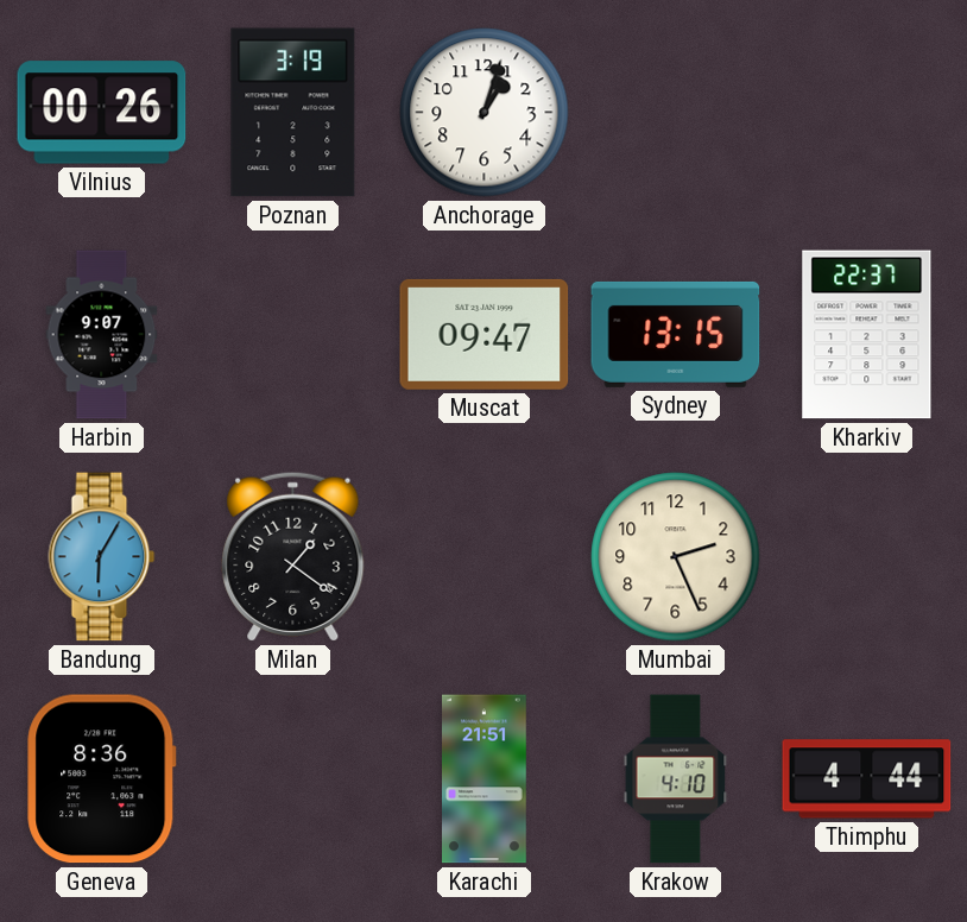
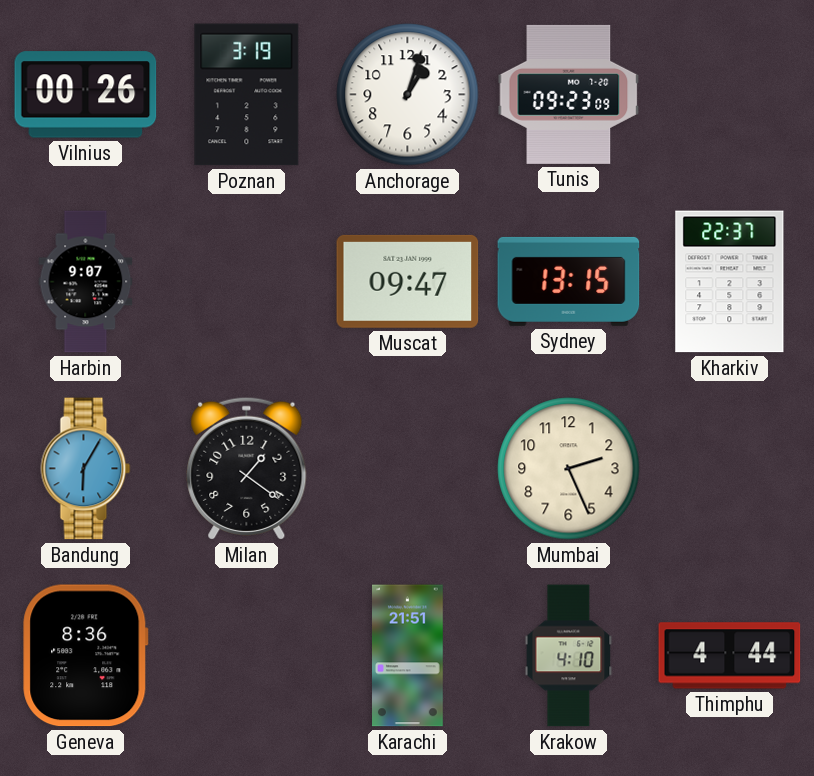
Tunis: none -> 09:23 (569, 94)
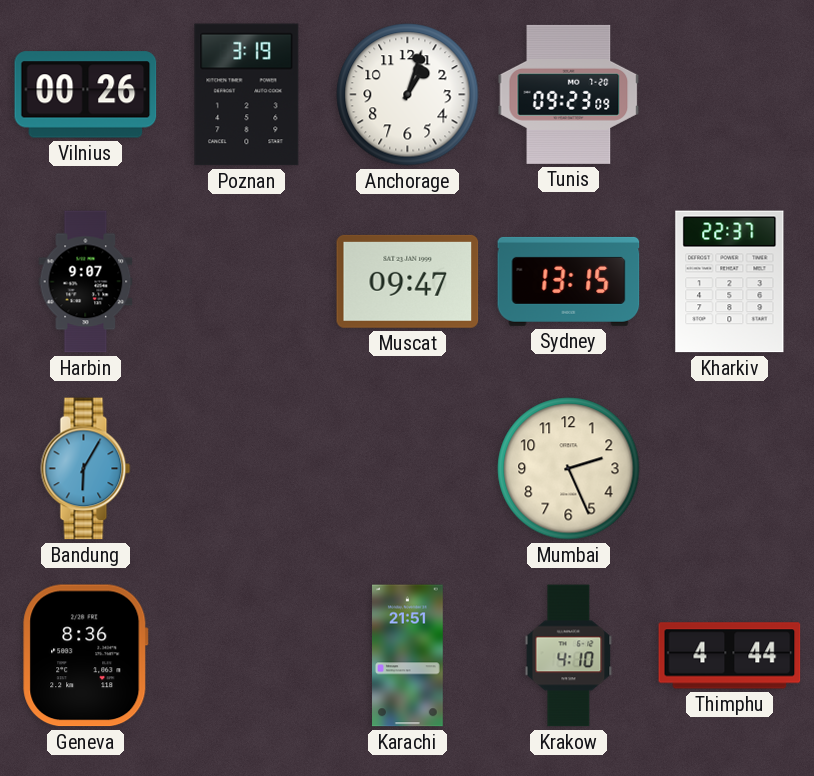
Milan: 1:21 -> none (247, 468)
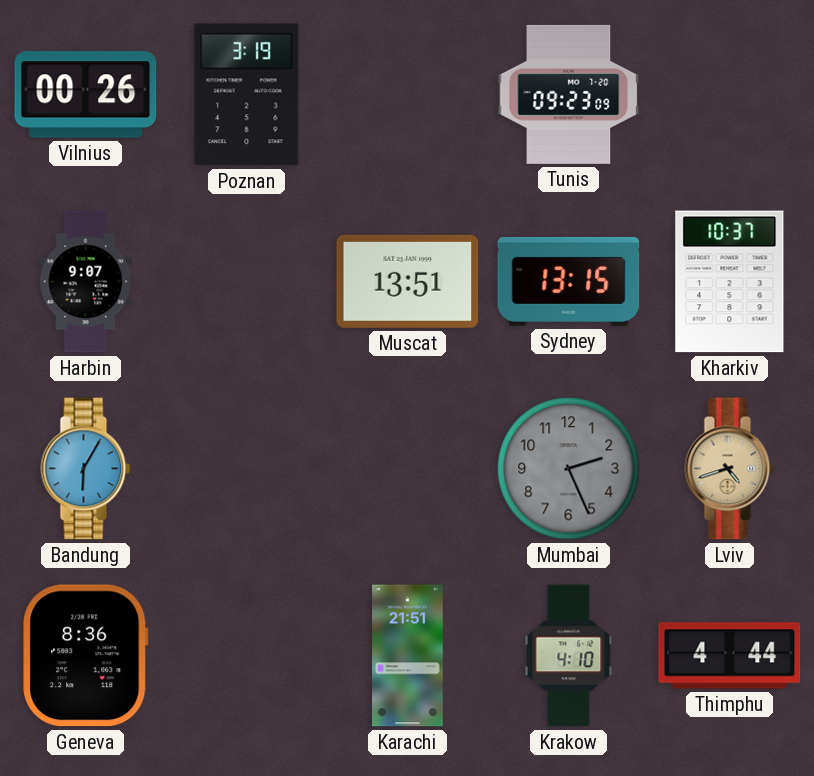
Anchorage: 1:03 -> none (408, 95)
Muscat: 09:47 -> 13:51 (408, 281)
Kharkiv: 22:37 -> 10:37 (730, 282)
Mumbai dial: cream -> grey (569, 469)
Lviv: none -> 4:42 (730, 469)
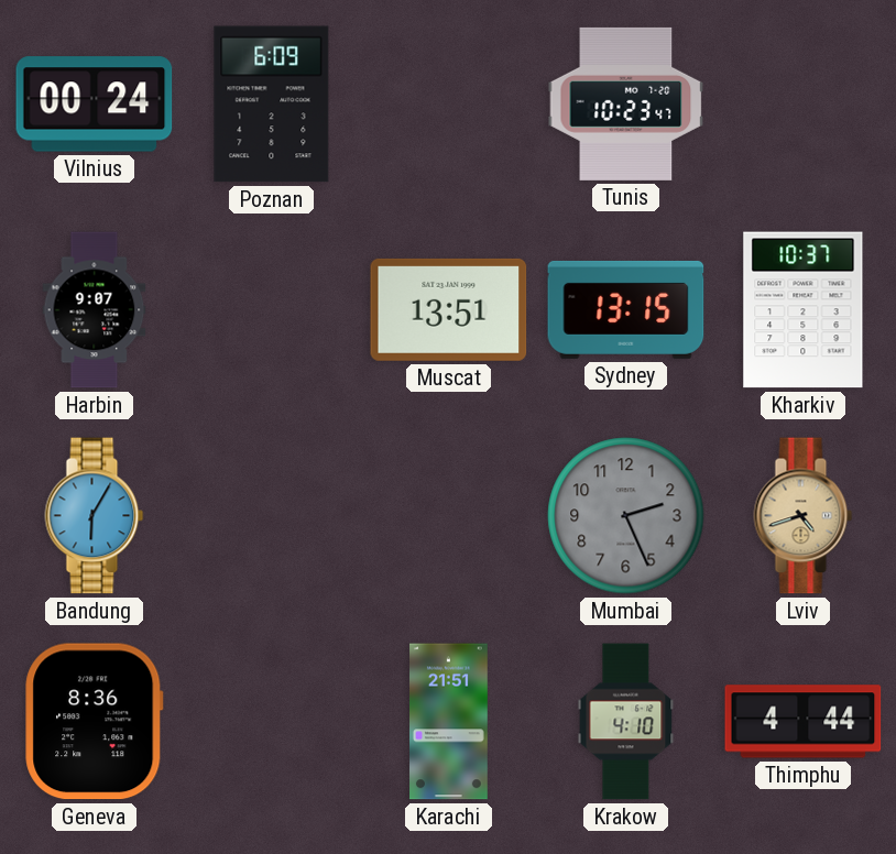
Vilnius: 00:26 -> 00:24 (95, 105)
Poznan: 3:19 -> 6:09 (272, 105)
Tunis: 09:23 -> 10:23 (626, 103)
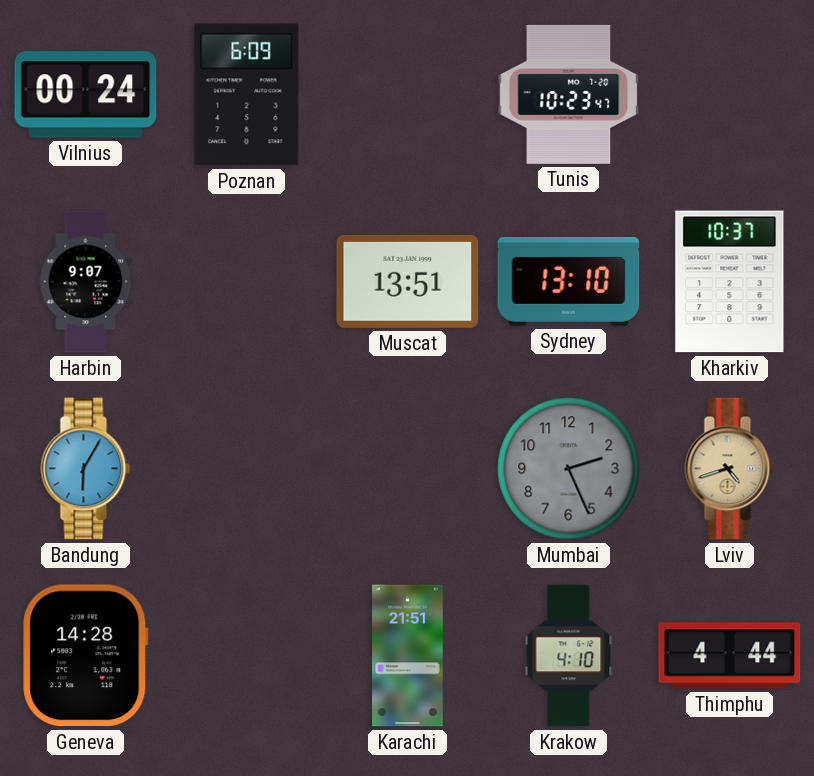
Sydney: 13:15 -> 13:10 (569, 281)
Geneva: 8:36 -> 14:28 (86, 656)
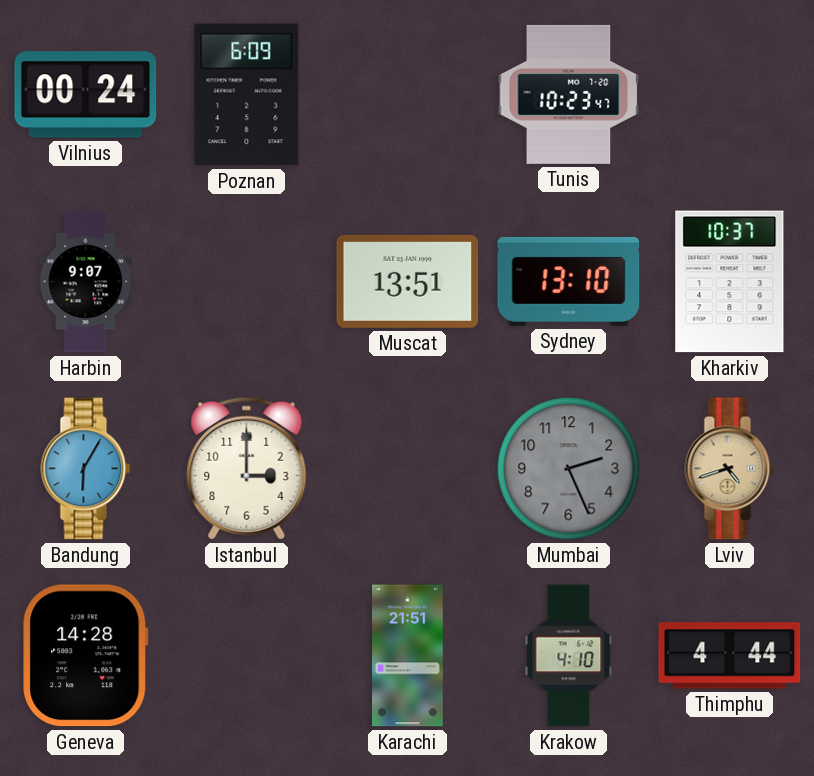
Istanbul: none -> 3:00 (247, 468)
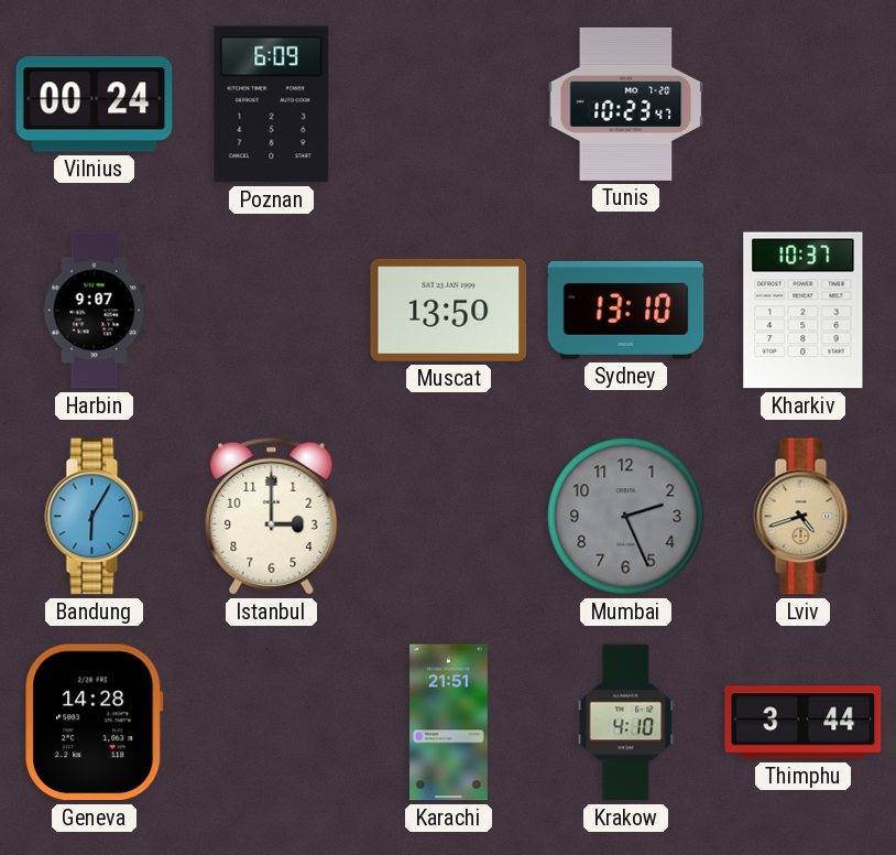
Muscat: 13:51 -> 13:50 (449, 310)
Thimphu: 4:44 -> 3:44 (804, 723)
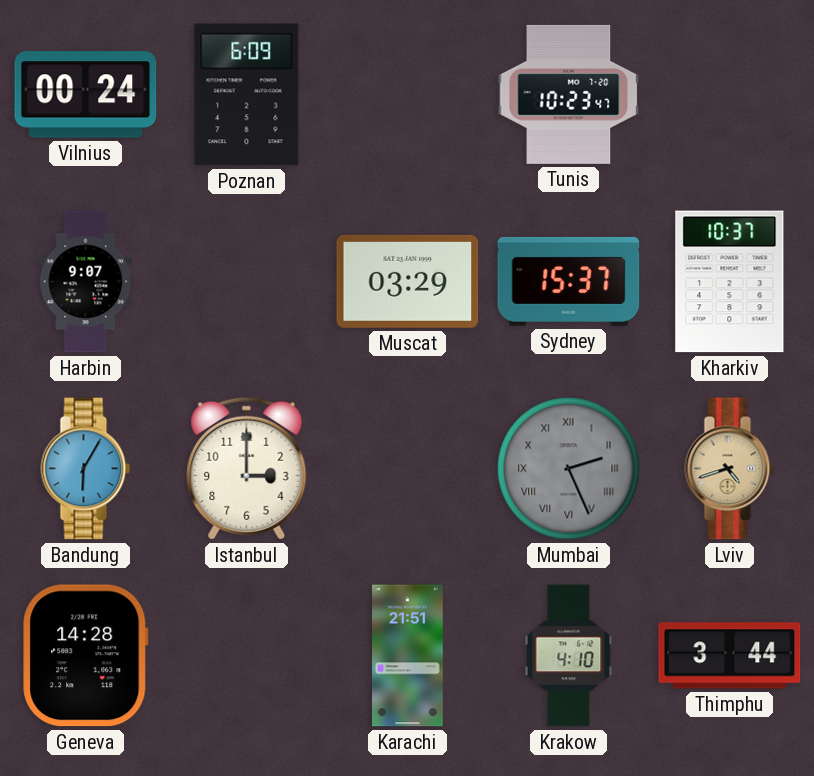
Muscat: 13:50 -> 03:29 (408, 281)
Sydney: 13:10 -> 15:37 (569, 281)
Mumbai numerals: Arabic -> Roman (569, 469)
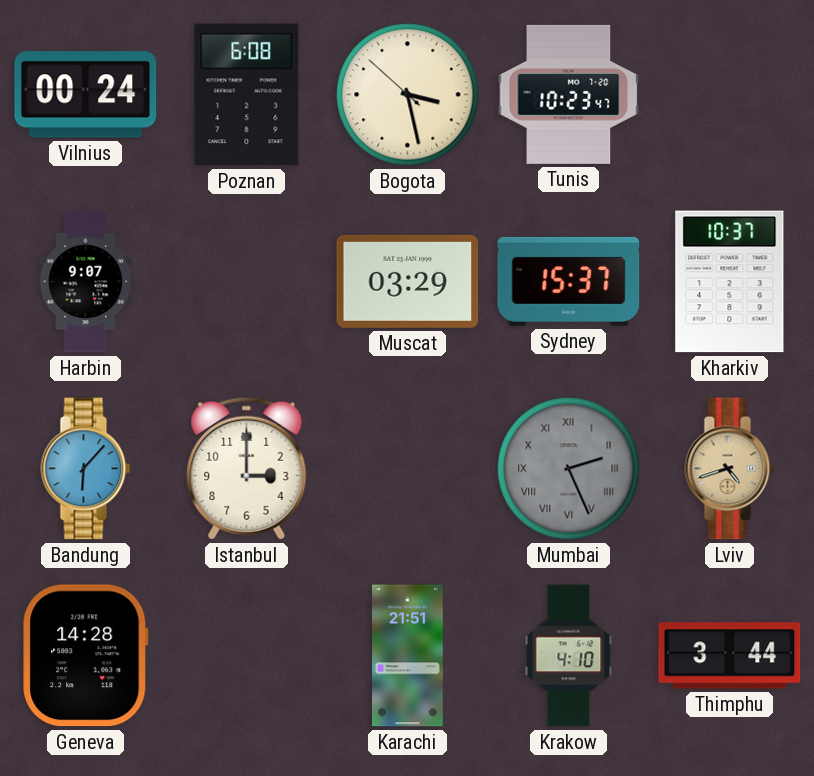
Poznan: 6:09 -> 6:08 (247, 95)
Bogota: none -> 3:27 (408, 95)
Bandung: 6:05 -> 6:07 (86, 469)
